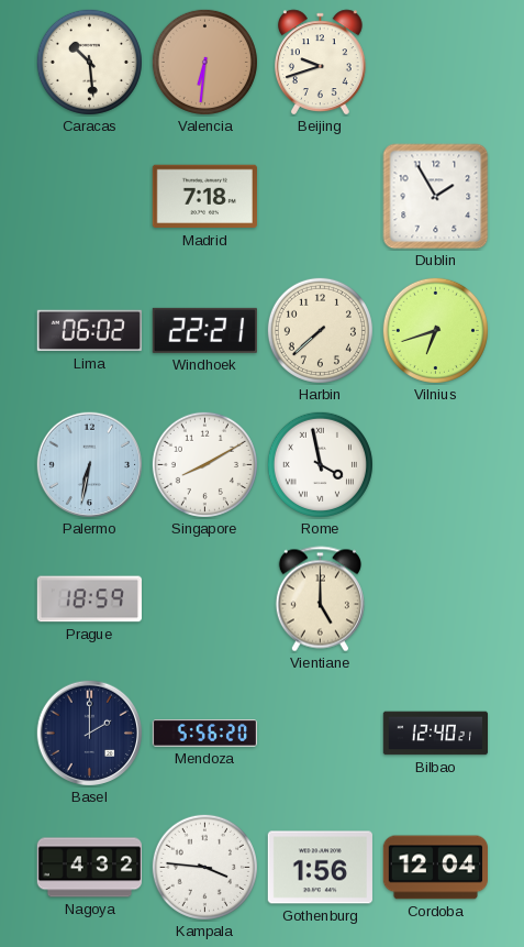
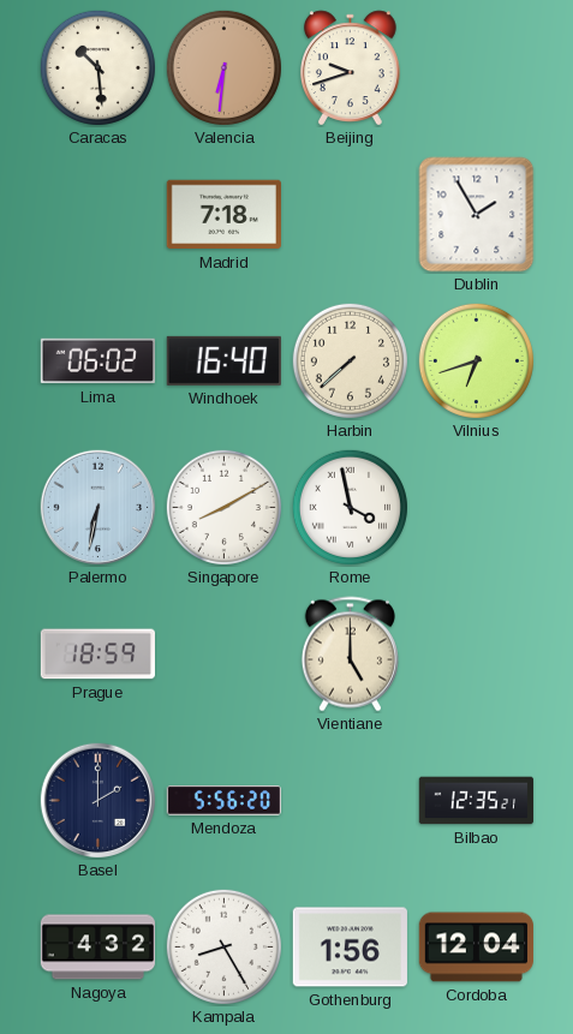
Windhoek: 22:21 -> 16:40 (223, 360)
Bilbao: 12:40 -> 12:35 (477, 801)
Kampala: 3:46 -> 8:25 (223, 946)
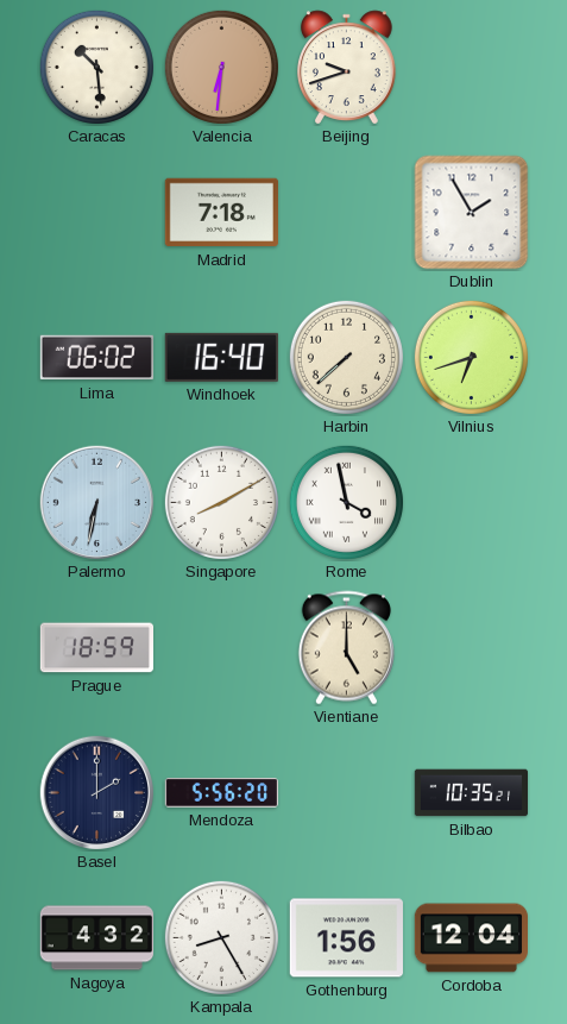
Bilbao: 12:35 -> 10:35 (472, 793)
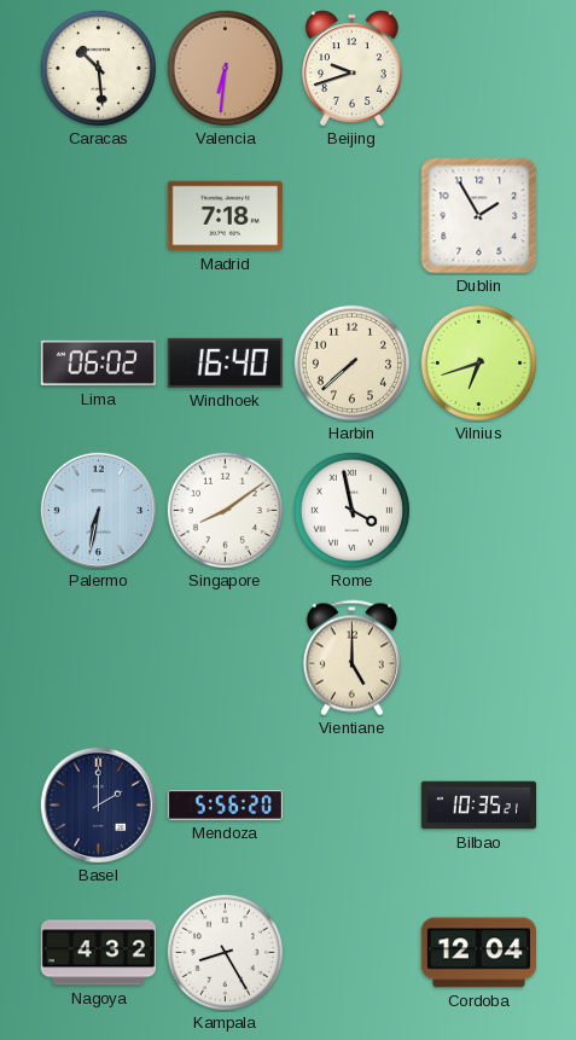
Singapore: 8:10 -> 8:09 (225, 510)
Prague: 18:59 -> none (96, 648)
Gothenburg: 1:56 -> none (346, 938)
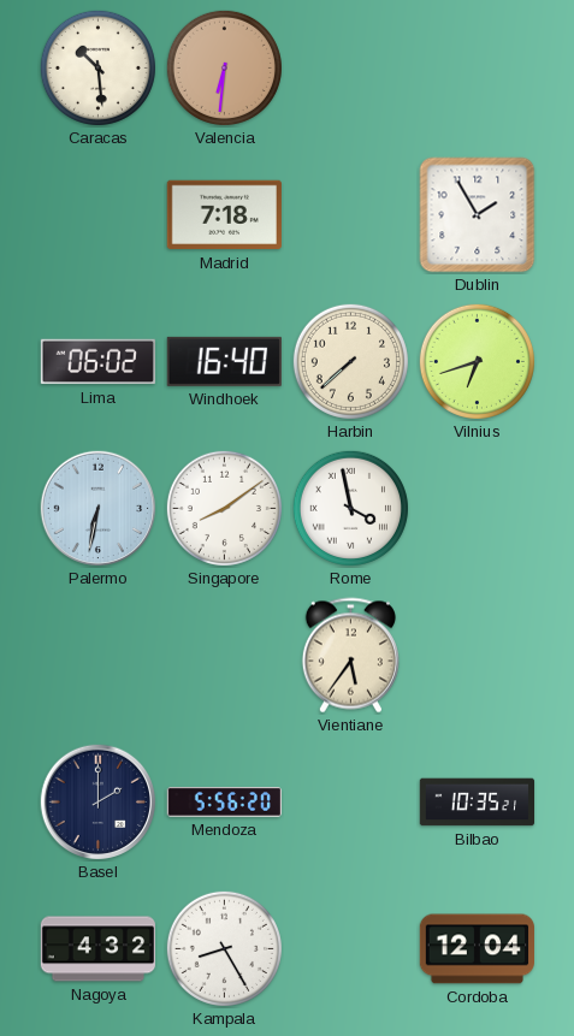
Beijing: 9:42 -> none (353, 69)
Vientiane: 5:00 -> 5:36 (350, 656)
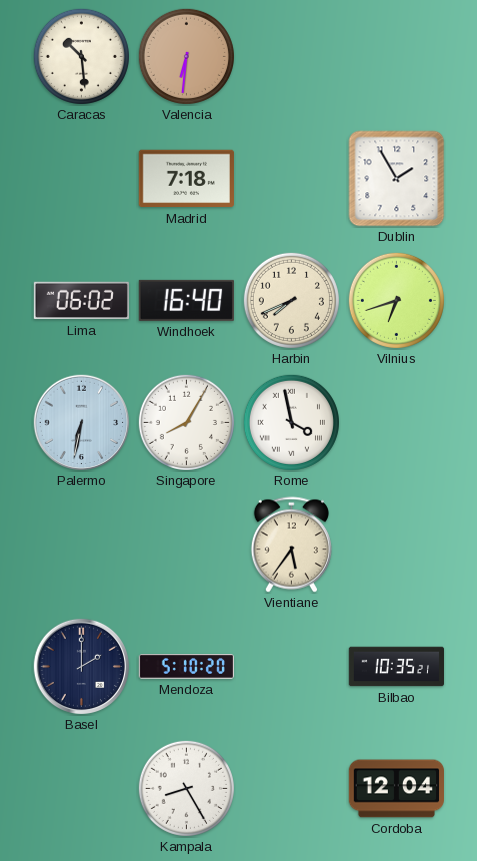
Harbin: 7:38 -> 7:41 (291, 300)
Singapore: 8:09 -> 8:05 (186, 422)
Mendoza: 5:56 -> 5:10 (186, 667)
Nagoya: 4:32 -> none (99, 949)
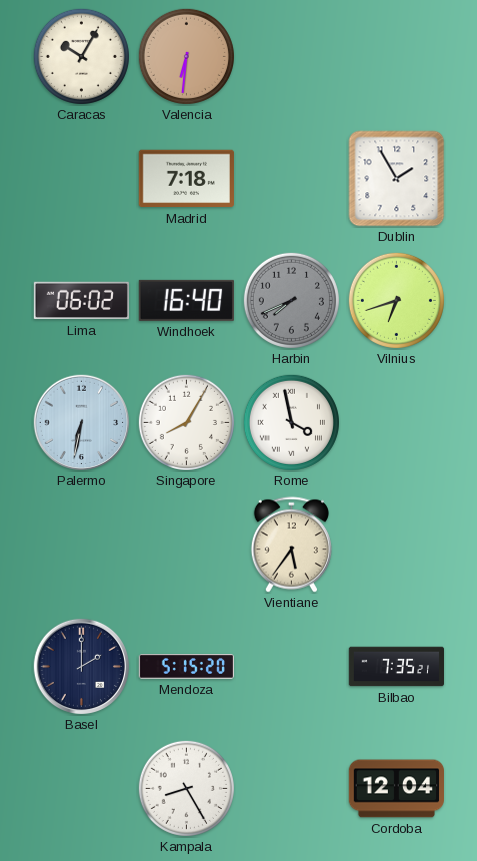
Caracas: 10:29 -> 10:05 (81, 56)
Harbin dial: cream -> grey (291, 300)
Mendoza: 5:10 -> 5:15 (186, 667)
Bilbao: 10:35 -> 7:35 (397, 667)
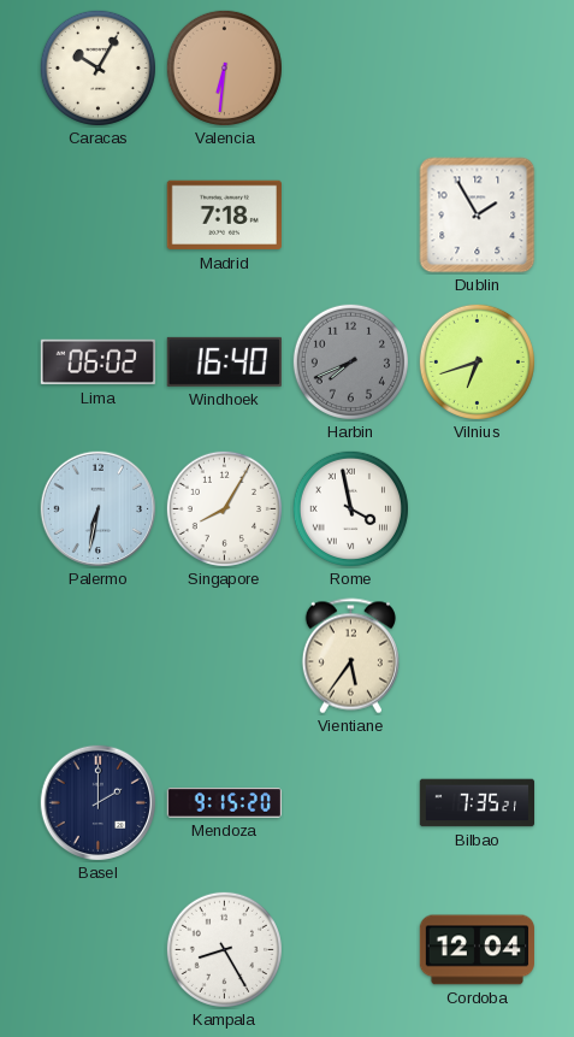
Mendoza: 5:15 -> 9:15 (224, 803)
